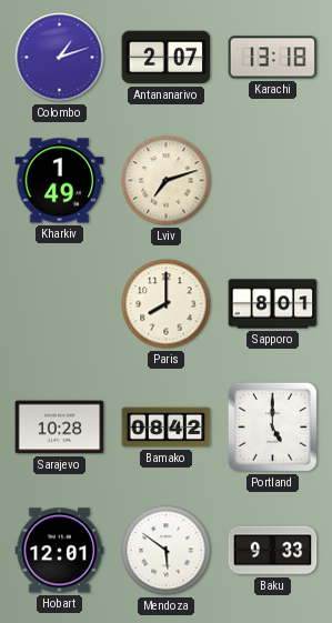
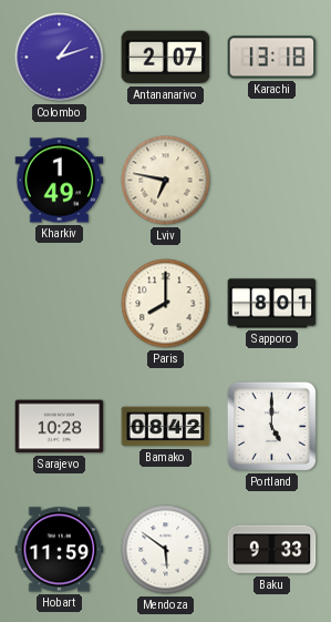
Lviv: 7:12 -> 6:47 (166, 181)
Hobart: 12:01 -> 11:59 (60, 550)
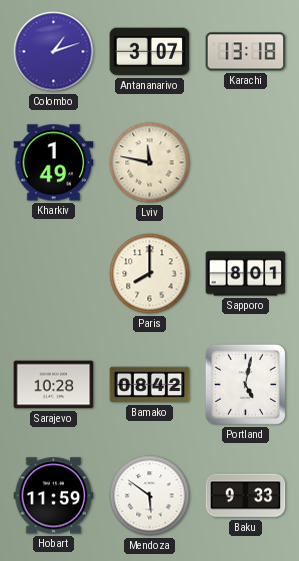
Antananarivo: 2:07 -> 3:07 (150, 52)
Lviv: 6:47 -> 11:47 (150, 163)
Portland: 5:00 -> 5:02 (245, 384)
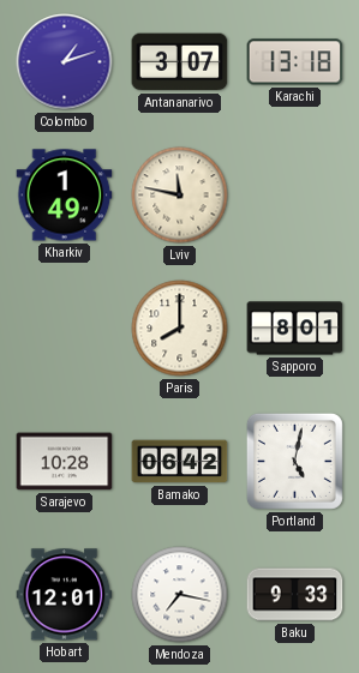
Bamako: 08:42 -> 06:42 (180, 462)
Hobart: 11:59 -> 12:01 (65, 595)
Mendoza: 5:51 -> 7:17 (180, 595)
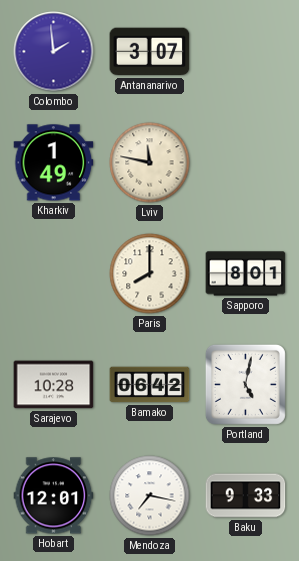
Colombo: 1:12 -> 1:59 (54, 52)
Karachi: 13:18 -> none (295, 62)
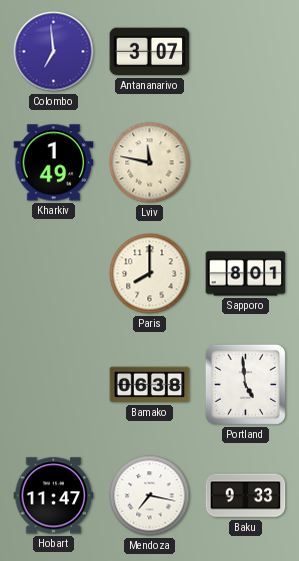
Colombo: 1:59 -> 6:59 (54, 52)
Sarajevo: 10:28 -> none (54, 385)
Bamako: 06:42 -> 06:38 (150, 385)
Portland: 5:02 -> 4:59 (245, 384)
Hobart: 12:01 -> 11:47 (54, 496)
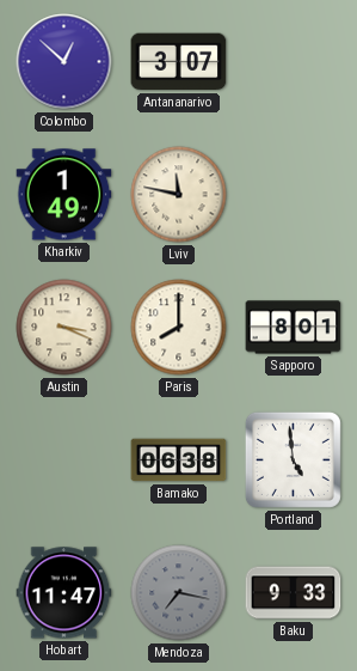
Colombo: 6:59 -> 12:52 (64, 62)
Austin: none -> 3:19 (64, 328)
Mendoza dial: white -> grey (179, 593)
